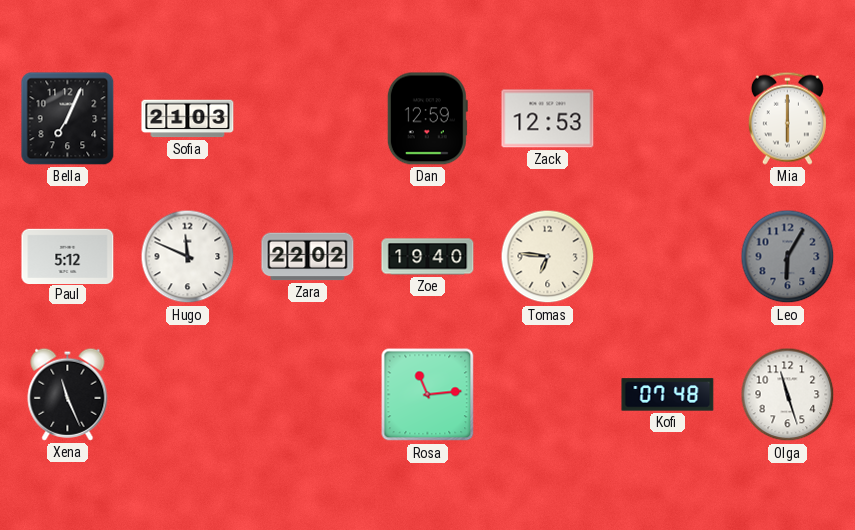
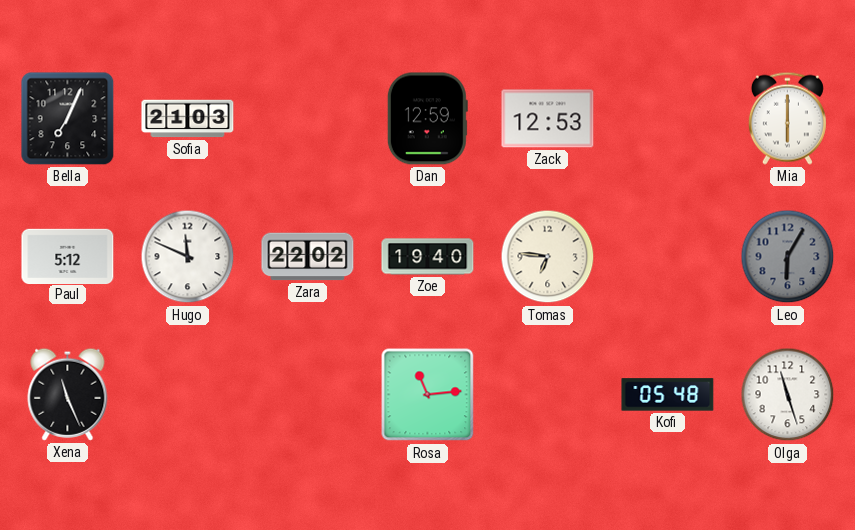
Kofi: 07:48 -> 05:48 (668, 395)
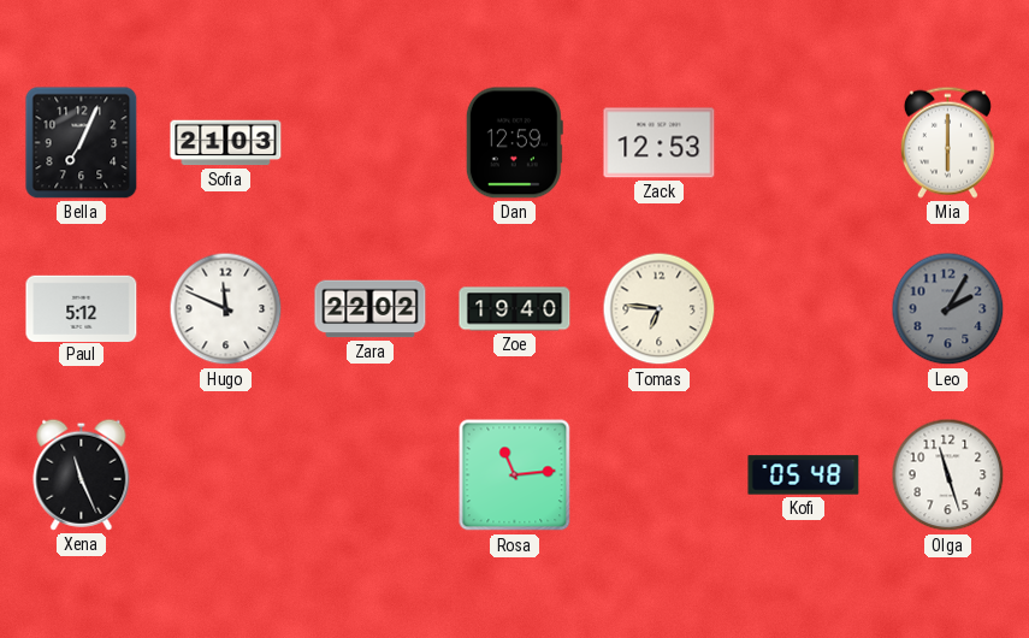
Leo: 6:05 -> 2:05 (948, 309)
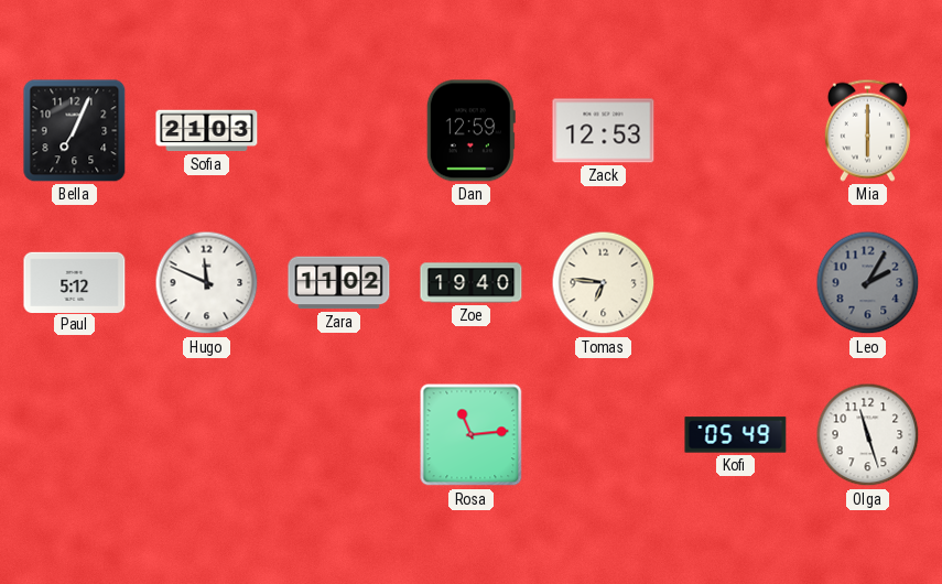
Zara: 22:02 -> 11:02 (339, 283)
Xena: 11:26 -> none (82, 474)
Kofi: 05:48 -> 05:49 (736, 435)
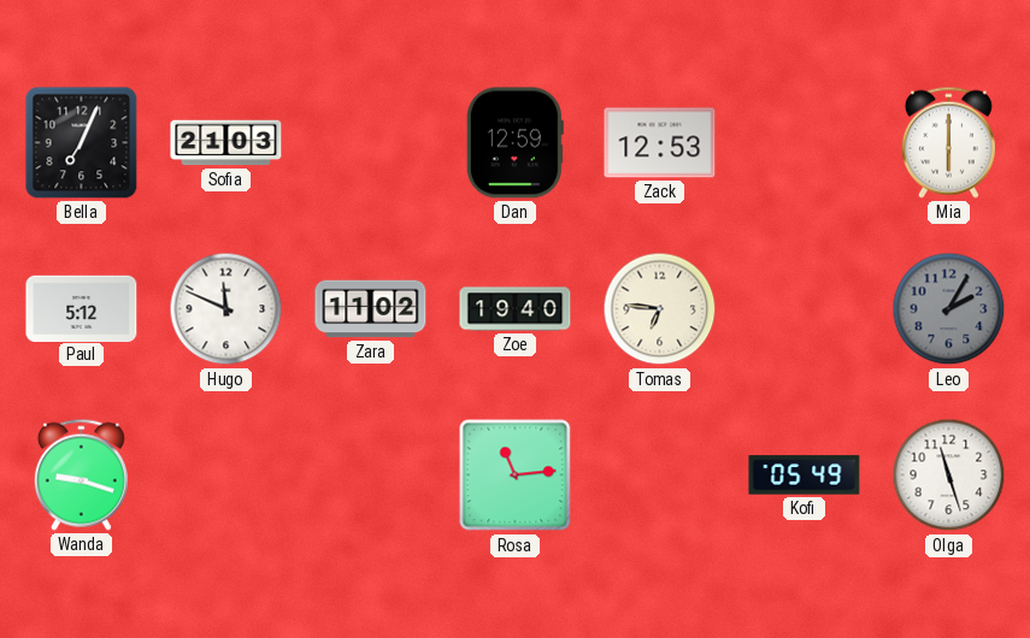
Wanda: none -> 9:18 (81, 474)
